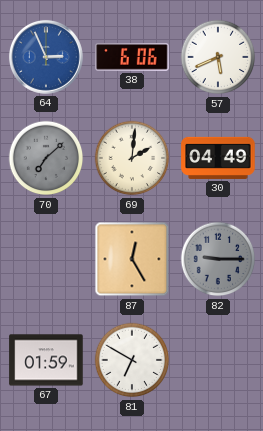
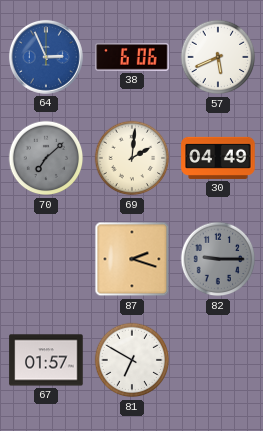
87: 12:25 -> 2:18 (132, 259)
67: 01:59 -> 01:57 (46, 360)
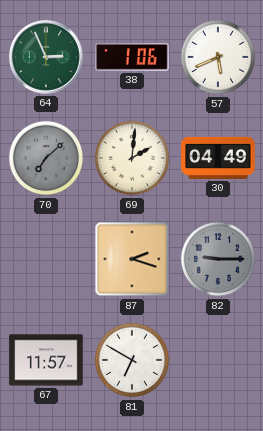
64 dial: blue -> green (46, 57)
38: 6:06 -> 1:06 (132, 58)
67: 01:57 -> 11:57 (46, 360)
